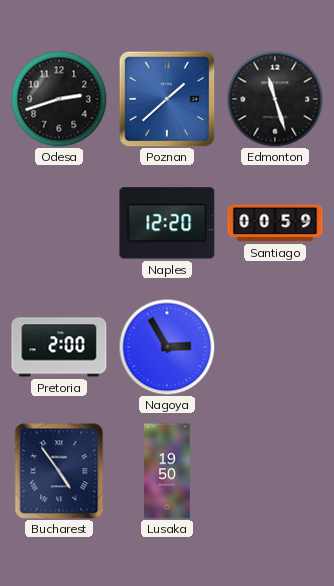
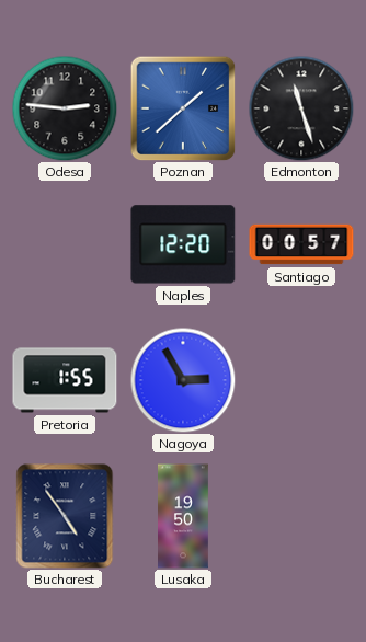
Odesa: 2:42 -> 2:46 (65, 108)
Santiago: 00:59 -> 00:57 (301, 244)
Pretoria: 2:00 -> 1:55 (65, 380)
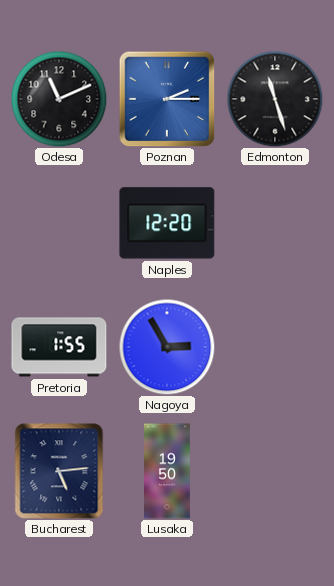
Odesa: 2:46 -> 11:11 (59, 99)
Poznan: 1:38 -> 2:15 (167, 99)
Santiago: 00:57 -> none (301, 244)
Bucharest: 4:54 -> 5:14 (59, 471)
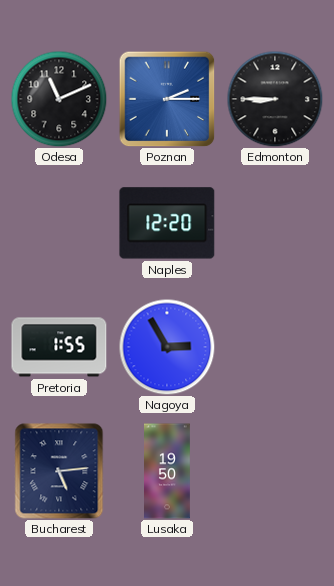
Edmonton: 11:27 -> 8:45 (275, 99)
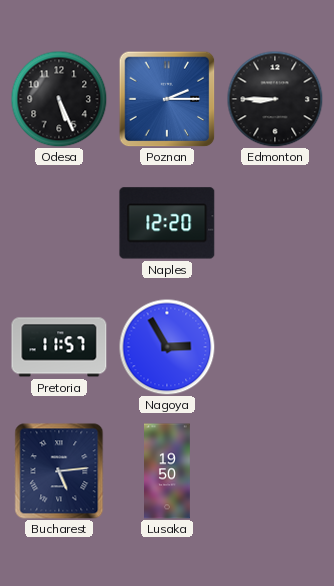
Odesa: 11:11 -> 5:26 (59, 99)
Pretoria: 1:55 -> 11:57 (59, 347)
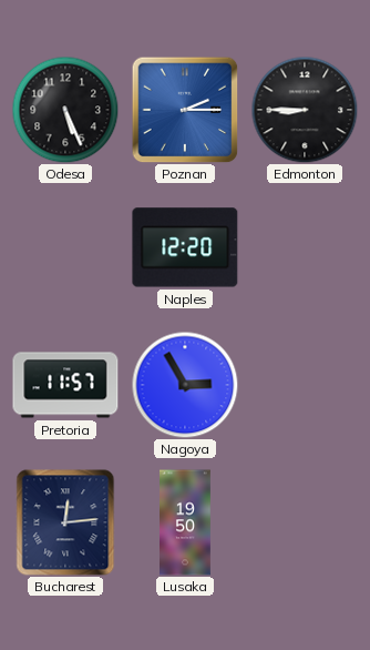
Bucharest: 5:14 -> 12:14 (65, 522)
